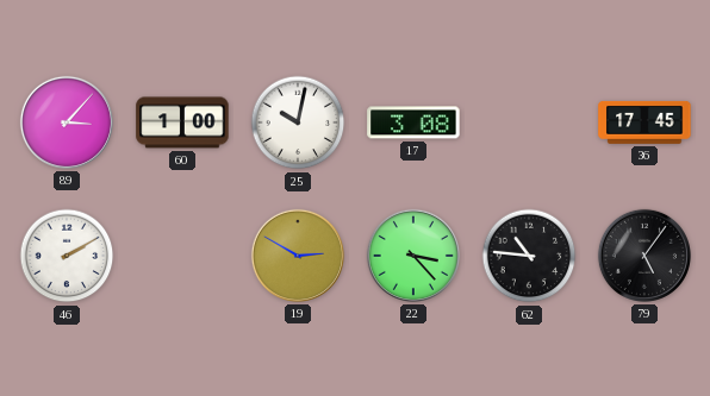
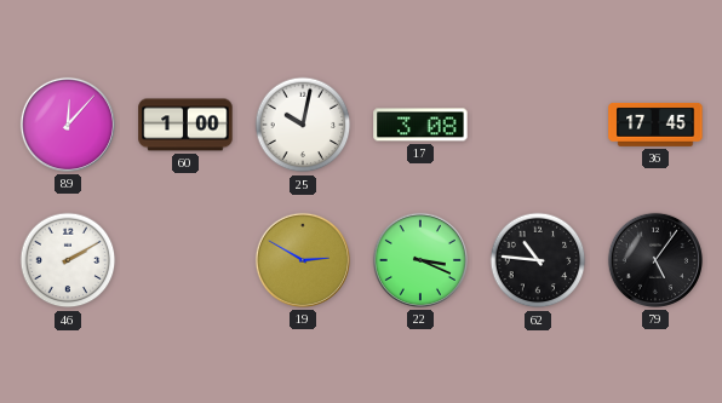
89: 3:07 -> 12:07 (68, 125)
22: 3:23 -> 3:19 (420, 260)
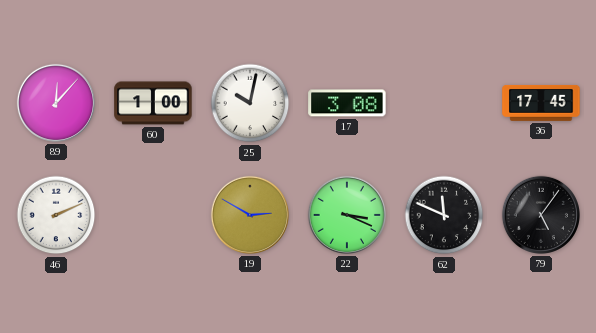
46: 2:10 -> 2:11 (56, 215)
62: 10:46 -> 11:49 (444, 215)
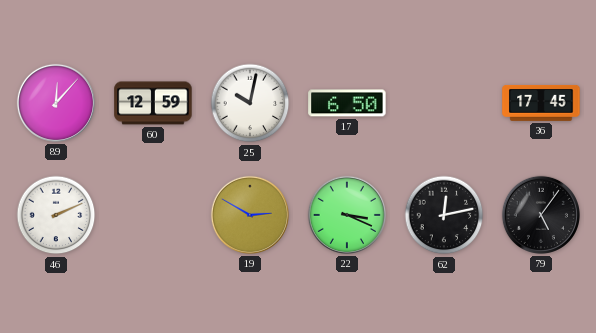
60: 1:00 -> 12:59 (153, 103)
17: 3:08 -> 6:50 (347, 103)
62: 11:49 -> 12:13 (444, 215)
